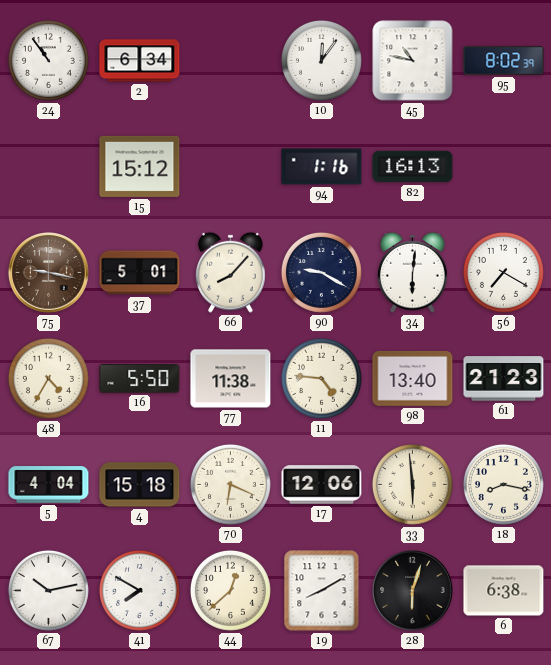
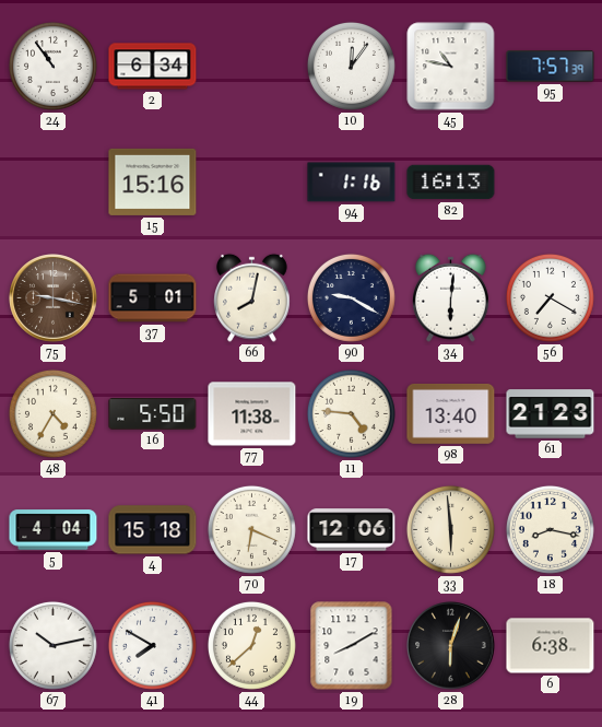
95: 8:02 -> 7:57 (551, 67)
15: 15:12 -> 15:16 (153, 181)
66: 8:07 -> 8:02 (252, 297)
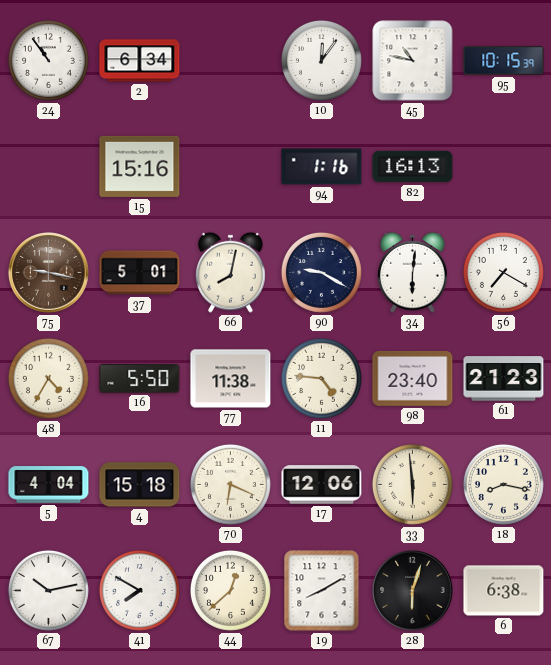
95: 7:57 -> 10:15 (504, 61)
98: 13:40 -> 23:40 (413, 378)
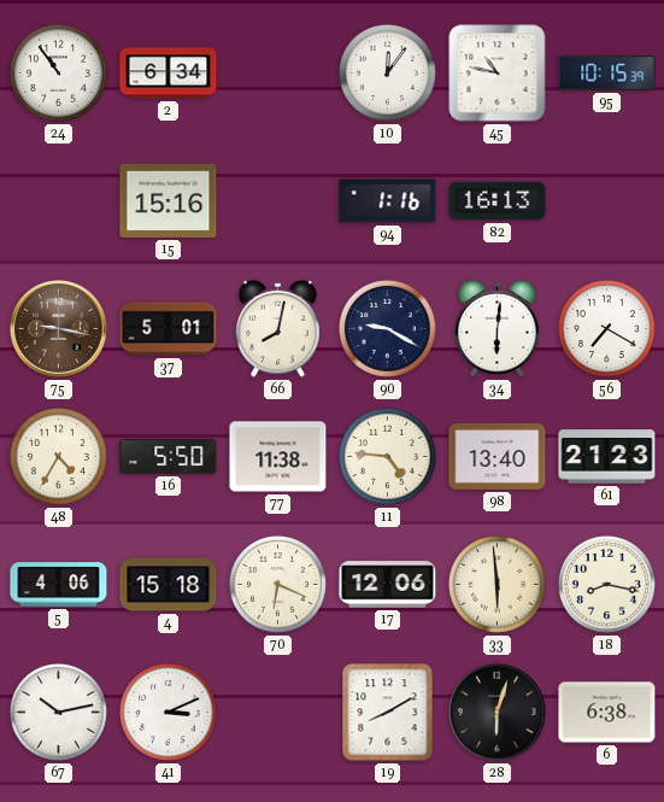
98: 23:40 -> 13:40 (498, 456)
5: 4:04 -> 4:06 (59, 585)
41: 7:50 -> 3:11 (168, 712)
44: 12:38 -> none (230, 590)
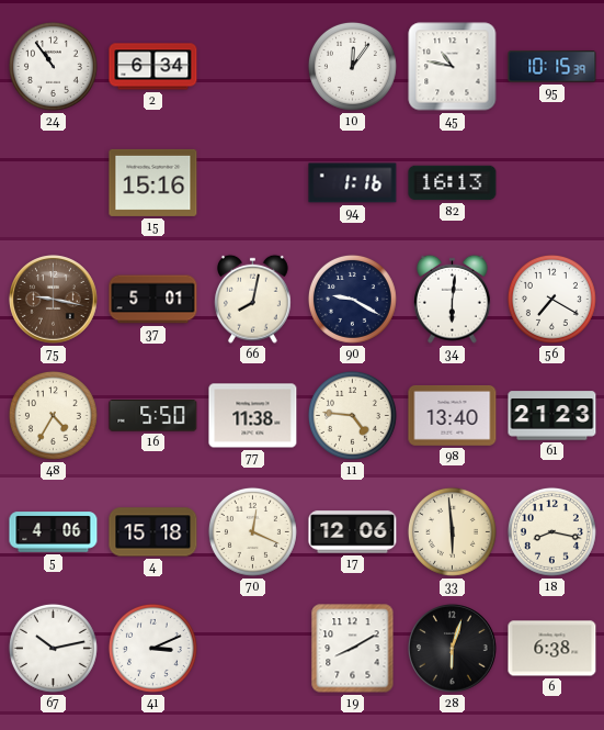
70: 6:19 -> 12:19 (252, 531)
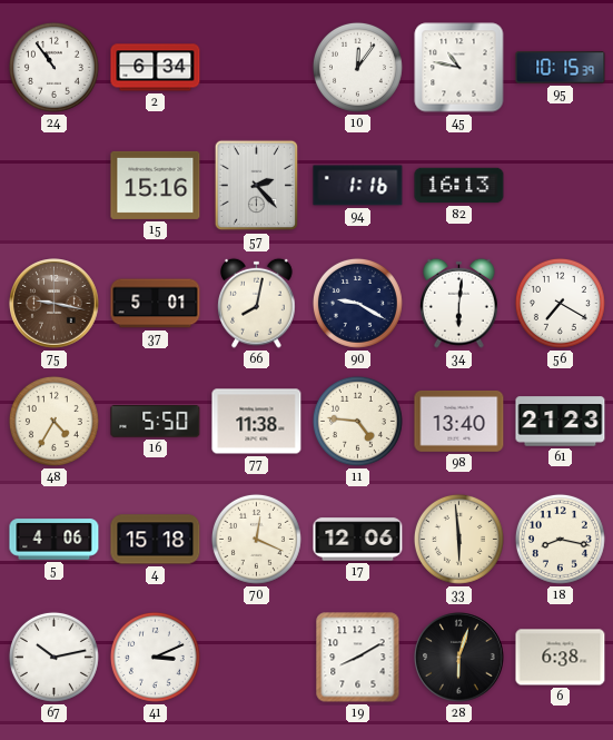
57: none -> 2:23 (257, 186)
